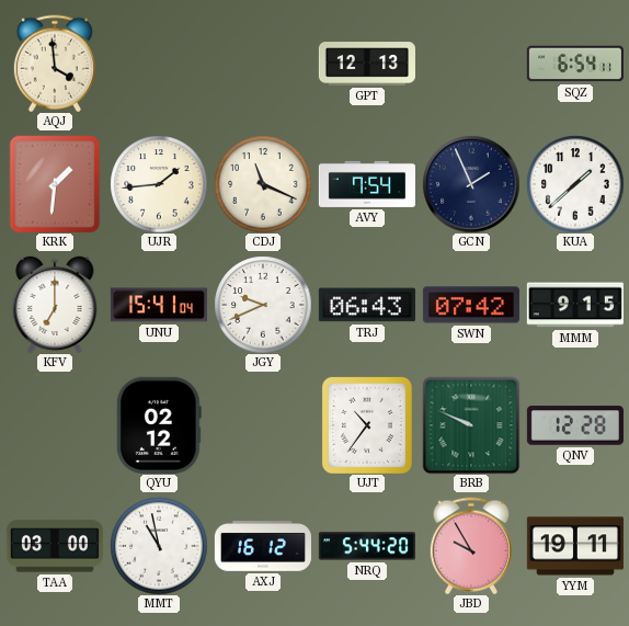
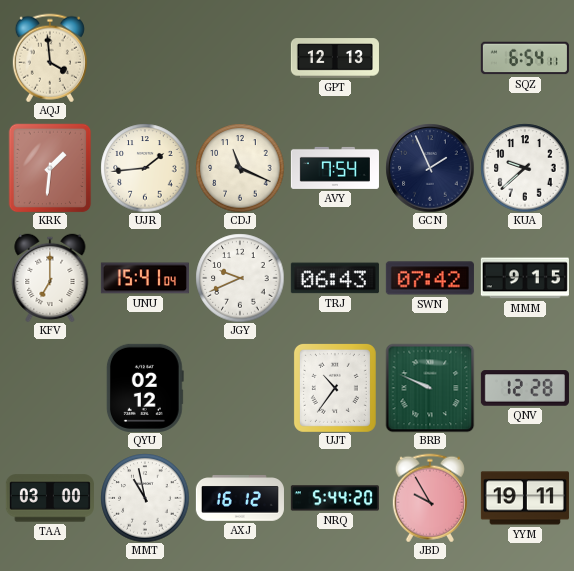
KUA: 1:38 -> 9:38 (525, 168)
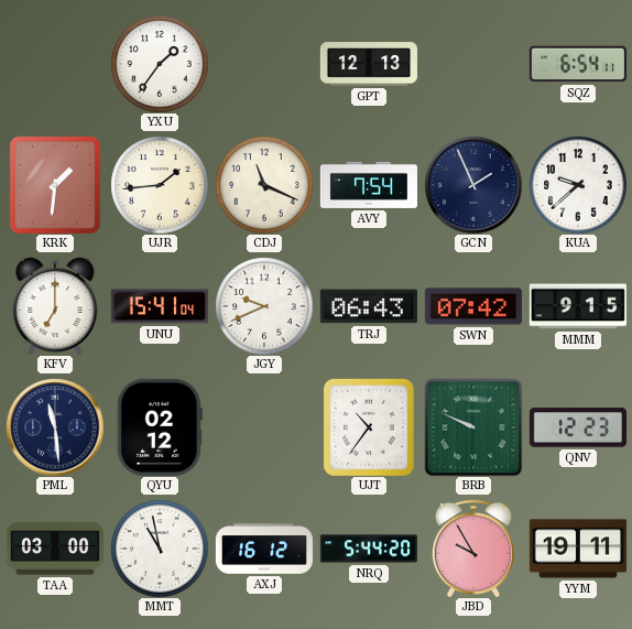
AQJ: 3:59 -> none (50, 58)
YXU: none -> 1:36 (160, 64)
PML: none -> 11:29 (55, 427)
QNV: 12:28 -> 12:23 (578, 427)
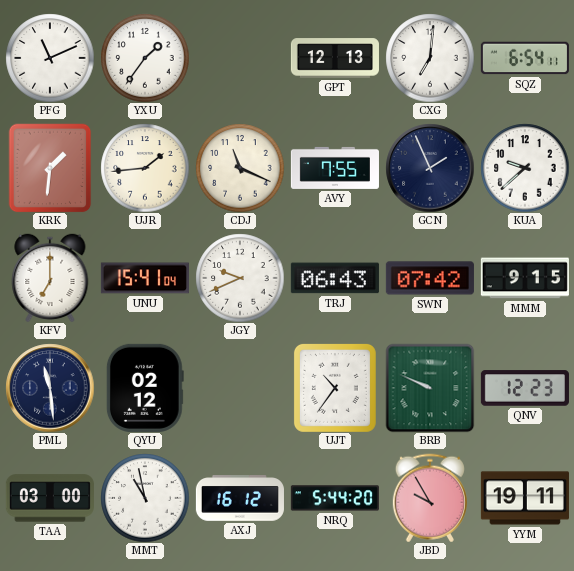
PFG: none -> 11:11 (50, 58)
CXG: none -> 7:01 (430, 58)
AVY: 7:54 -> 7:55 (335, 168)
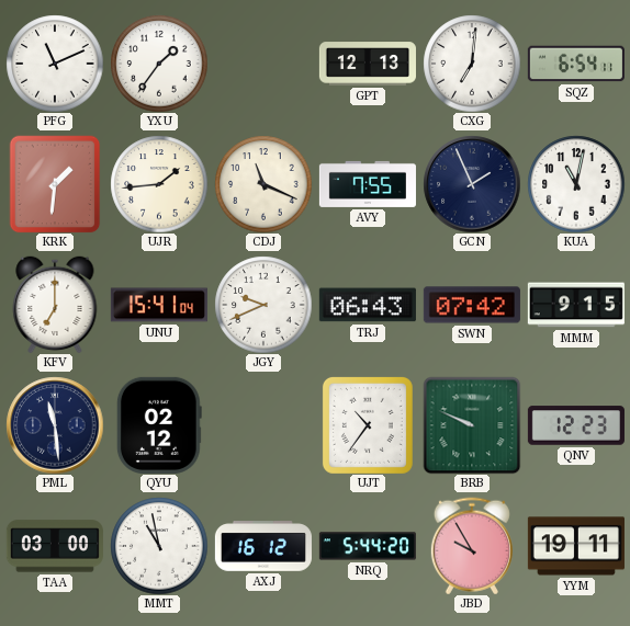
KUA: 9:38 -> 11:02 (576, 184)
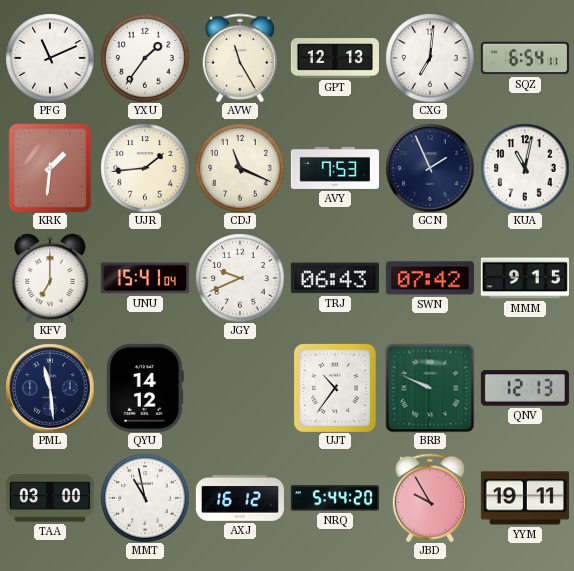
AVW: none -> 11:25 (240, 58)
AVY: 7:55 -> 7:53 (335, 168)
QYU: 02:12 -> 14:12 (145, 388)
QNV: 12:23 -> 12:13 (525, 388)
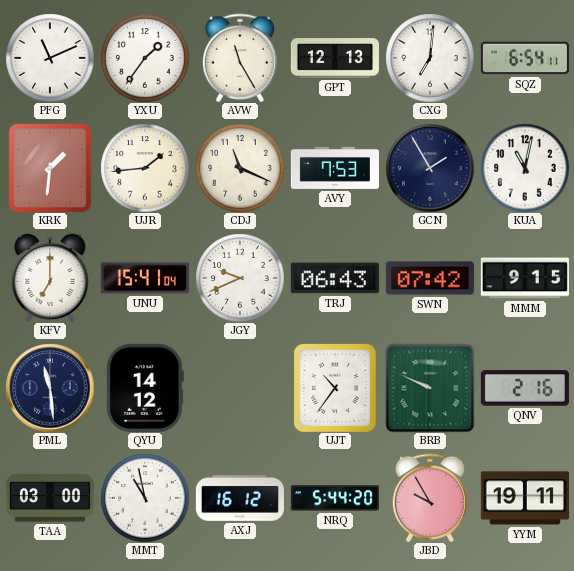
GCN: 1:56 -> 1:55 (430, 168)
QNV: 12:13 -> 2:16 (525, 388)
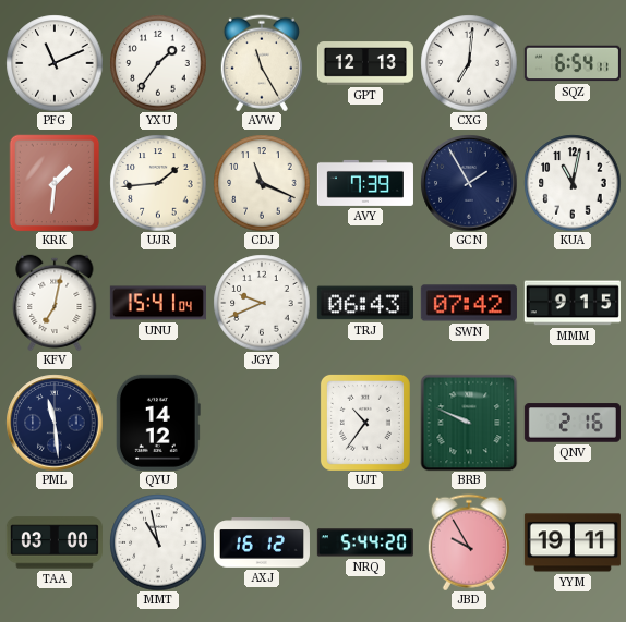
AVY: 7:53 -> 7:39 (365, 183)
KFV: 7:00 -> 7:02 (55, 303)
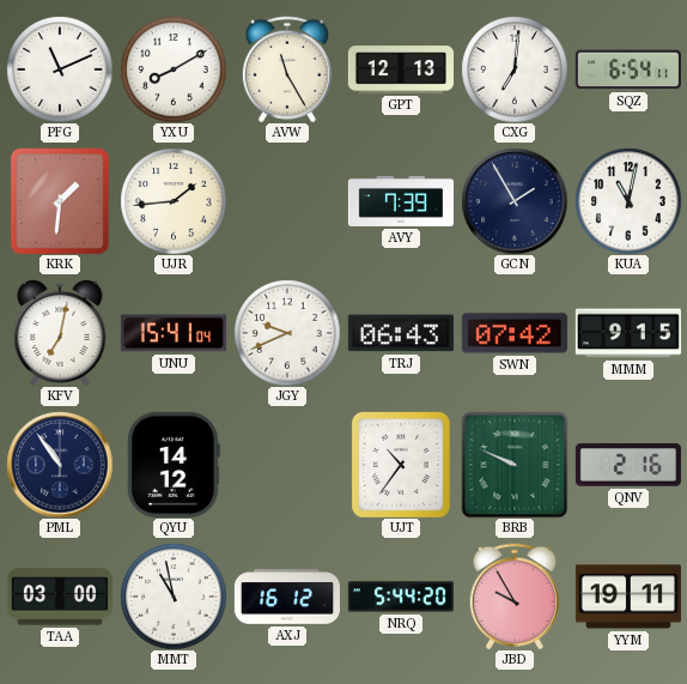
YXU: 1:36 -> 8:10 (174, 69)
CDJ: 11:19 -> none (262, 183)
PML: 11:29 -> 10:54 (60, 465)
